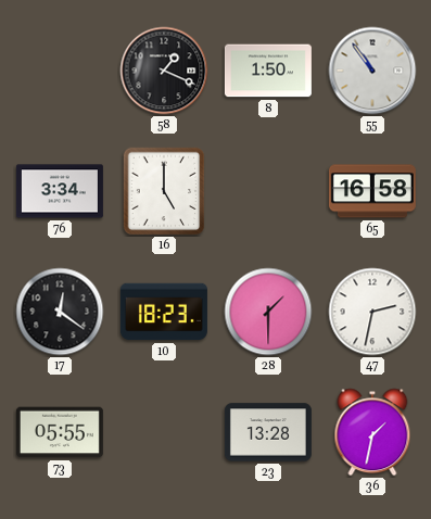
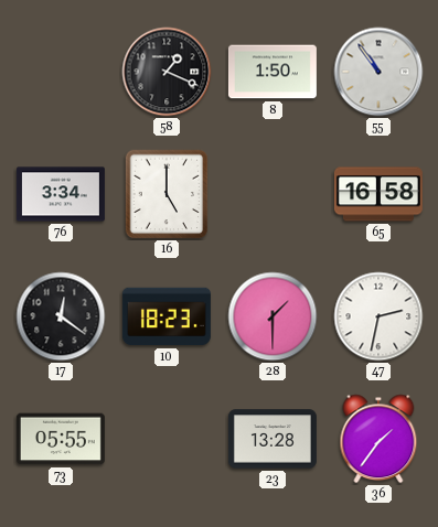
36: 1:32 -> 1:36 (378, 439)
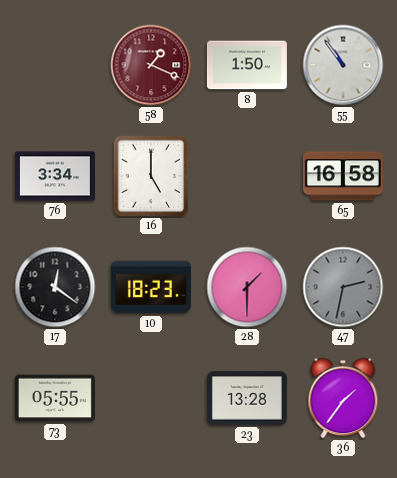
58 dial: black -> burgundy (151, 65)
47 dial: white -> grey (343, 287)
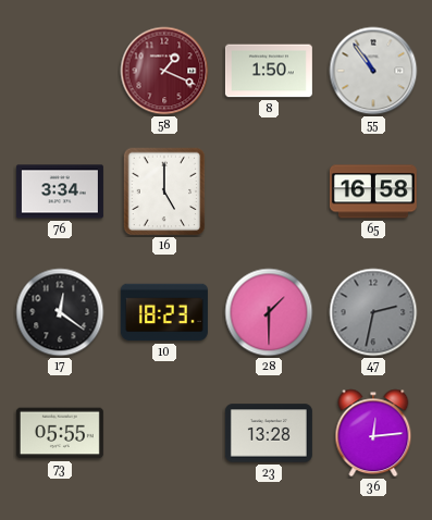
36: 1:36 -> 12:14 (373, 433)
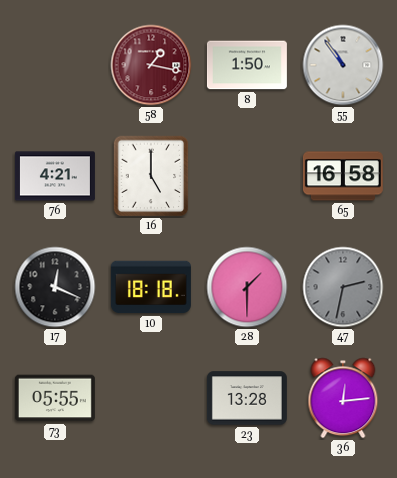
58: 1:19 -> 1:17 (151, 65)
76: 3:34 -> 4:21 (55, 176)
17: 12:21 -> 12:19 (55, 287)
10: 18:23 -> 18:18 (151, 287)
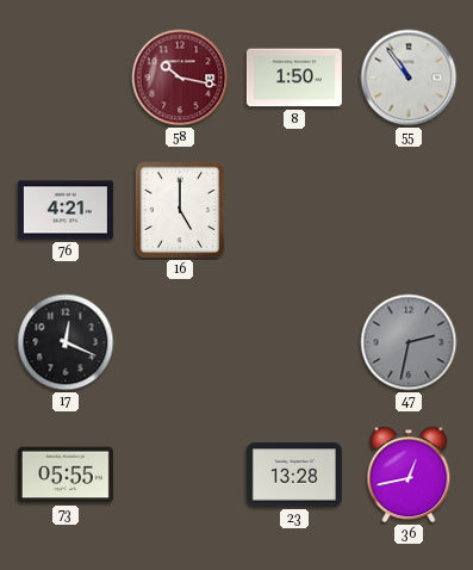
58: 1:17 -> 10:17 (180, 78)
65: 16:58 -> none (343, 176)
10: 18:18 -> none (151, 287)
28: 1:30 -> none (247, 287)
36: 12:14 -> 12:43 (409, 475)
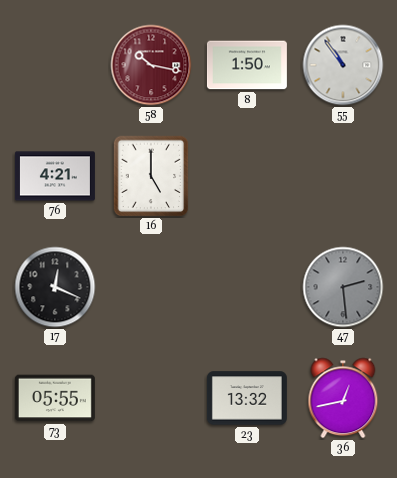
47: 2:32 -> 2:29 (343, 287)
23: 13:28 -> 13:32 (247, 398)
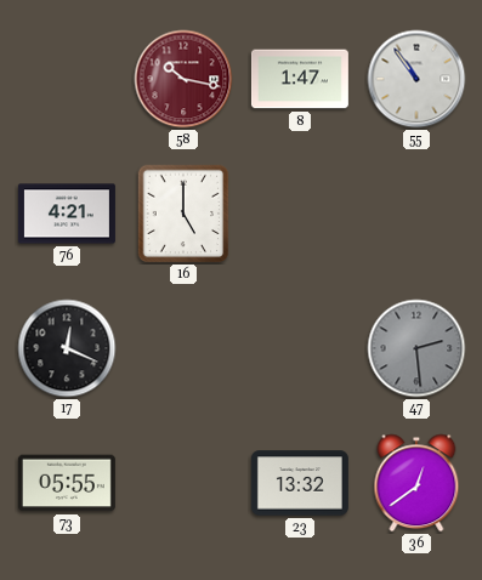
8: 1:50 -> 1:47 (300, 79)
36: 12:43 -> 12:39 (416, 483)
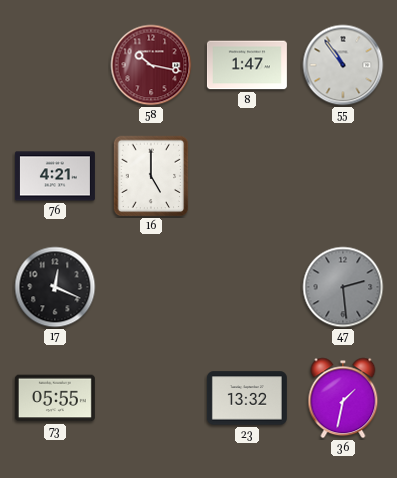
36: 12:39 -> 1:32 (343, 398)
